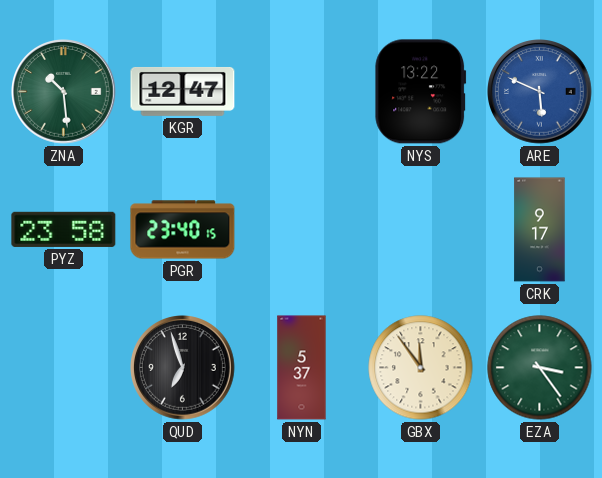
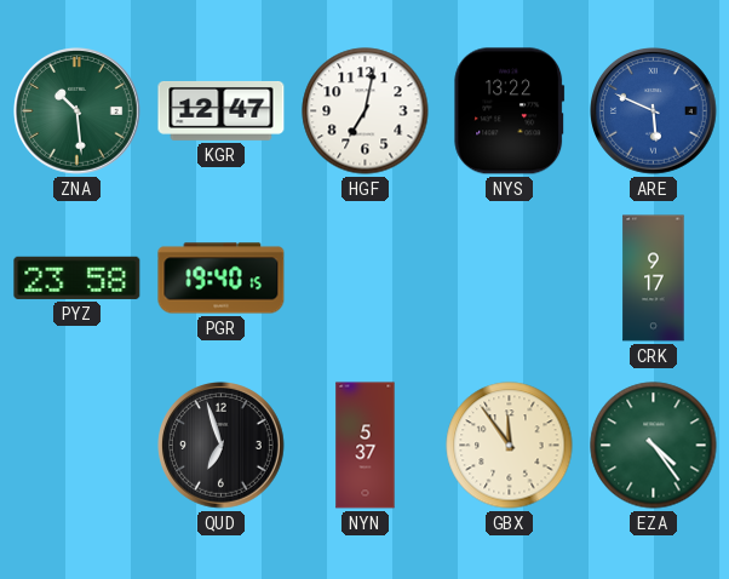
HGF: none -> 7:02 (366, 111)
PGR: 23:40 -> 19:40 (222, 279)
EZA: 3:24 -> 4:24 (654, 446)
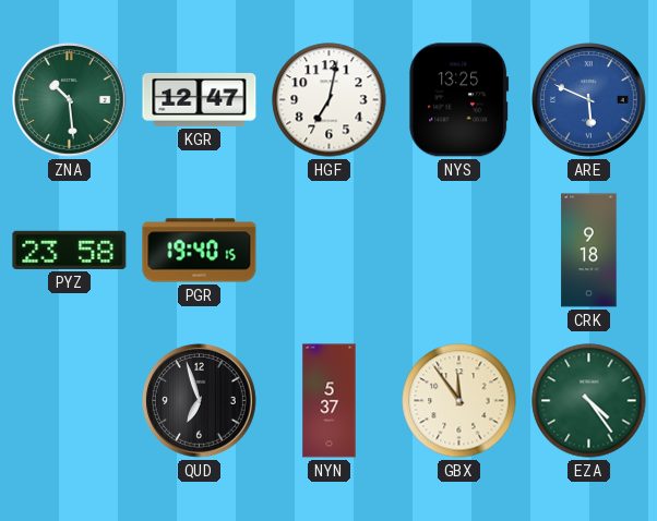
NYS: 13:22 -> 13:25 (459, 100)
CRK: 9:17 -> 9:18 (589, 251)
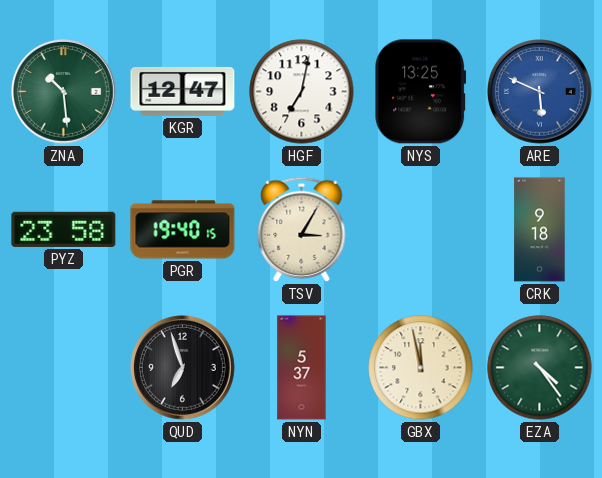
TSV: none -> 3:05 (302, 229)
GBX: 11:54 -> 11:58 (421, 368)
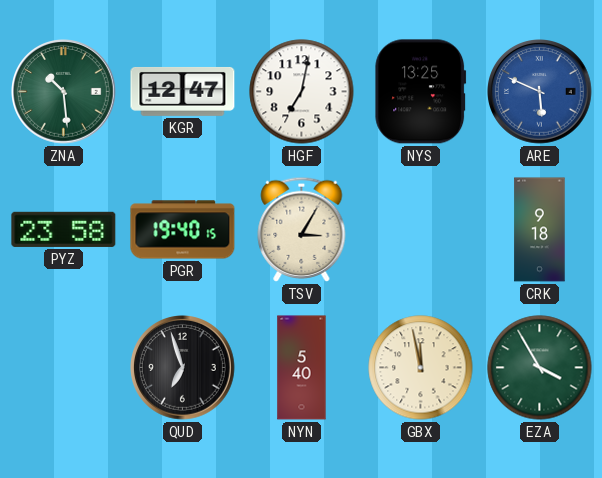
NYN: 5:37 -> 5:40 (302, 368)
EZA: 4:24 -> 3:55 (540, 368)
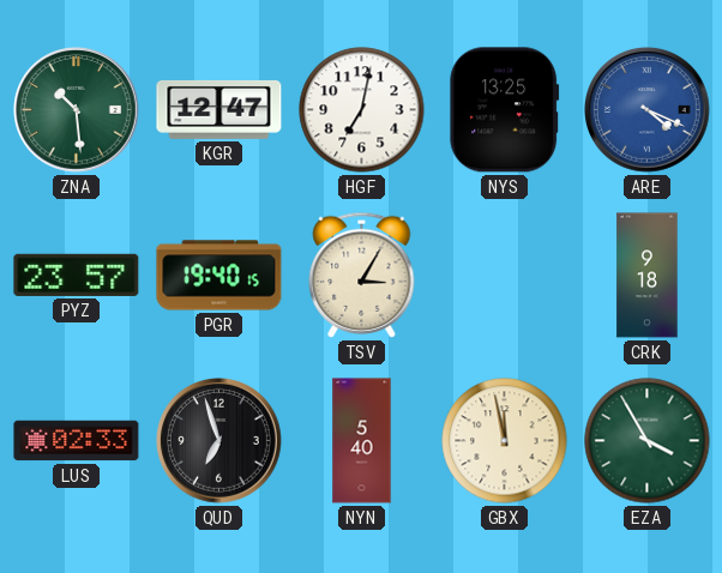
ARE: 5:49 -> 4:19 (648, 110)
PYZ: 23:58 -> 23:57 (77, 275)
LUS: none -> 02:33 (77, 441)
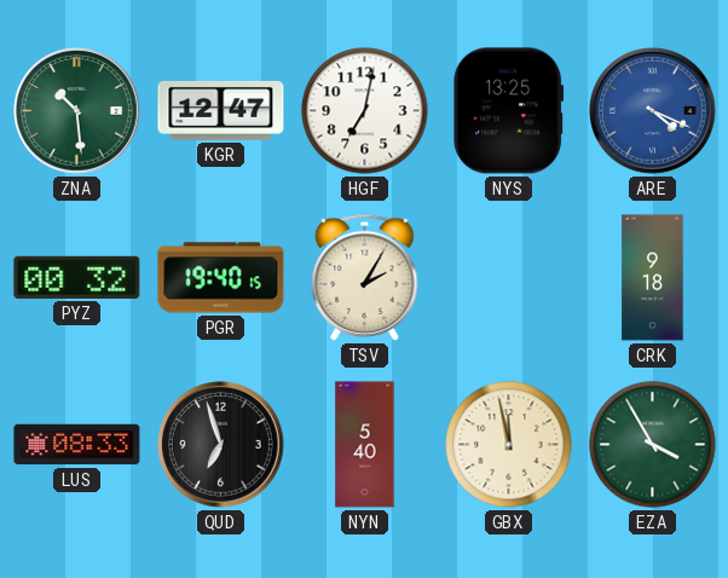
PYZ: 23:57 -> 00:32 (77, 277)
TSV: 3:05 -> 2:05 (365, 277)
LUS: 02:33 -> 08:33 (77, 445)
